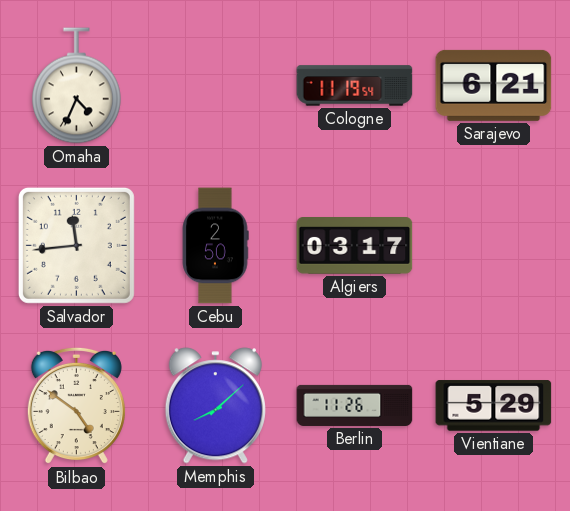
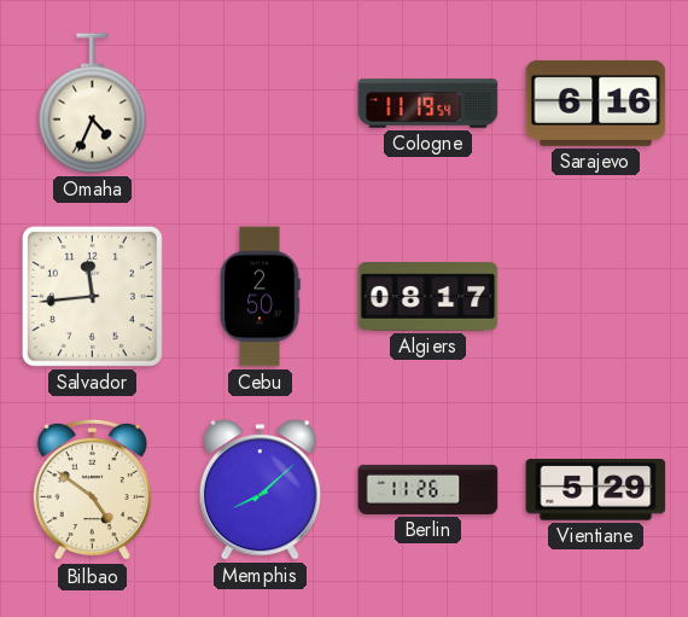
Sarajevo: 6:21 -> 6:16 (596, 103)
Algiers: 03:17 -> 08:17 (428, 297)
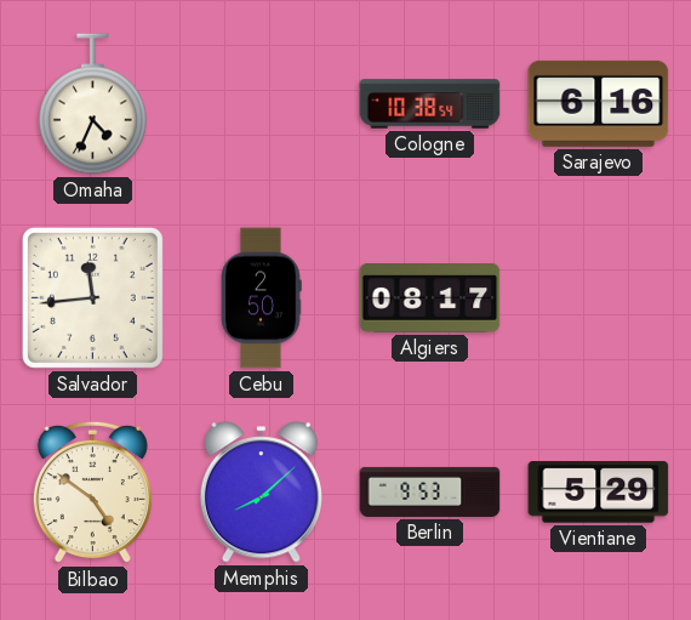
Cologne: 11:19 -> 10:38 (430, 104)
Berlin: 11:26 -> 9:53 (430, 491)
